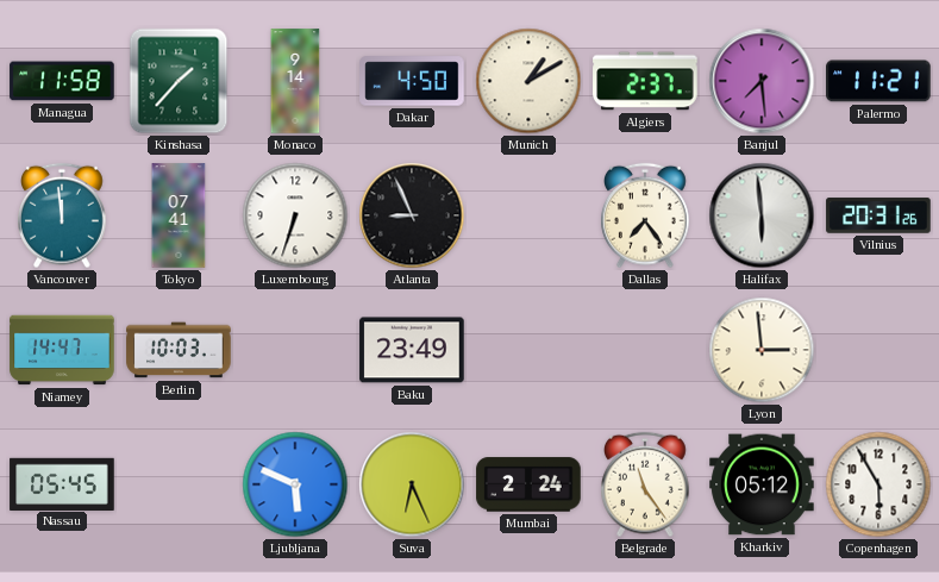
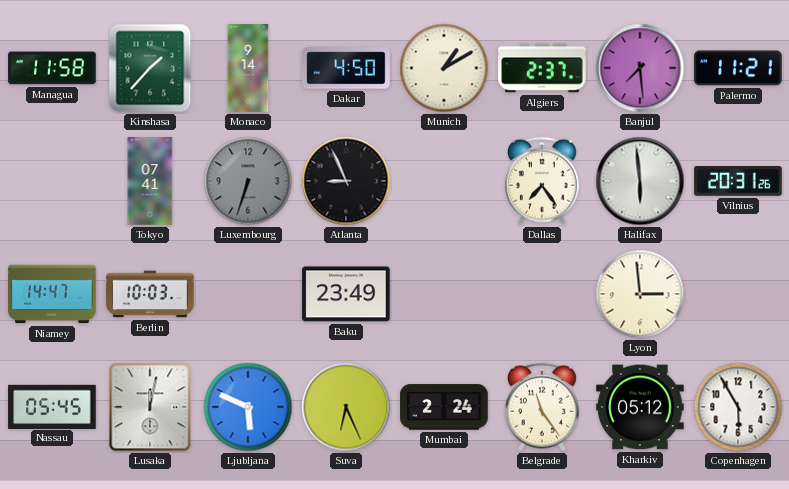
Vancouver: 11:59 -> none (63, 215)
Luxembourg dial: white -> grey (248, 181)
Lusaka: none -> 12:02 (150, 407)
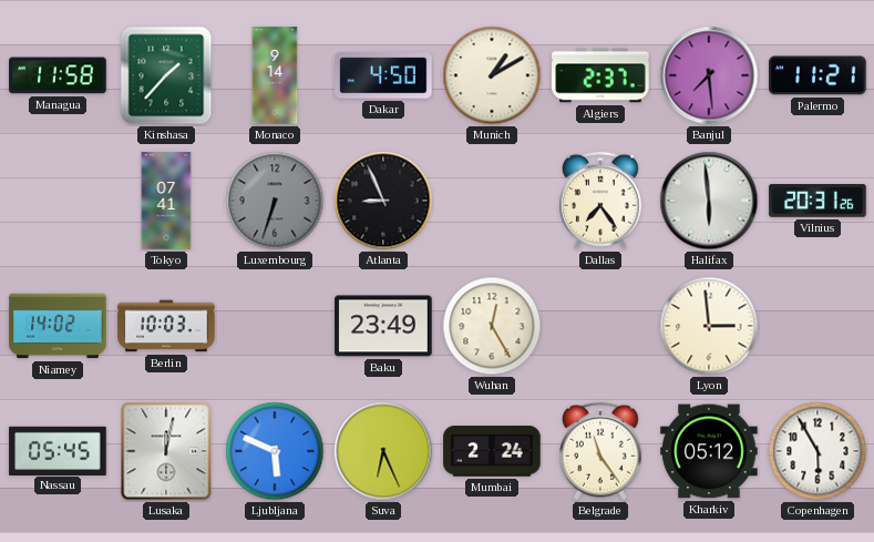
Niamey: 14:47 -> 14:02 (58, 326)
Wuhan: none -> 12:25 (492, 326)
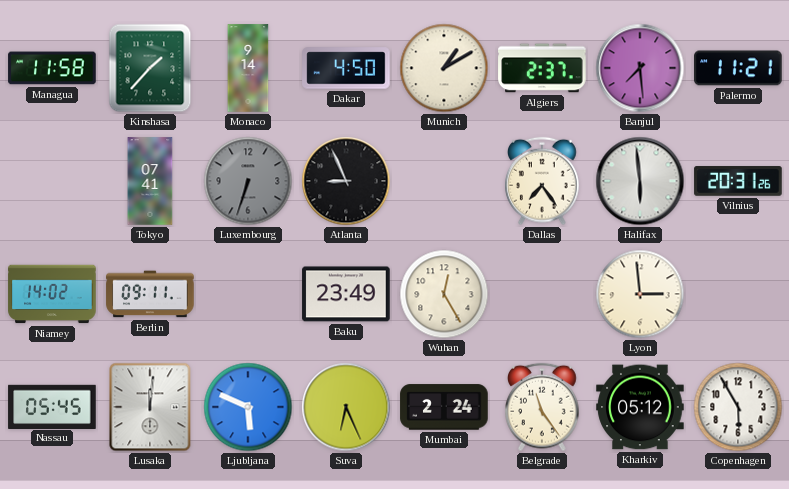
Berlin: 10:03 -> 09:11 (150, 294)
Lusaka: 12:02 -> 12:01 (150, 407)
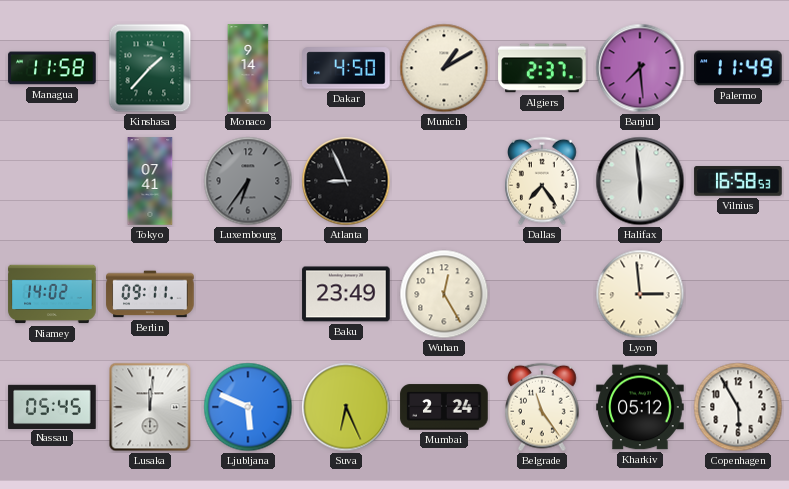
Palermo: 11:21 -> 11:49 (738, 68)
Luxembourg: 6:33 -> 6:36 (248, 181)
Vilnius: 20:31 -> 16:58 (738, 181)
